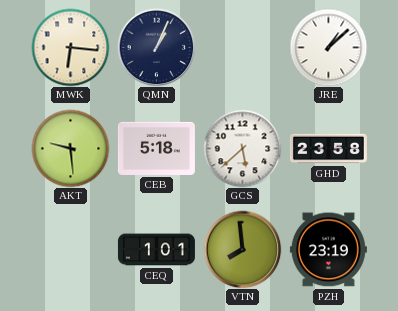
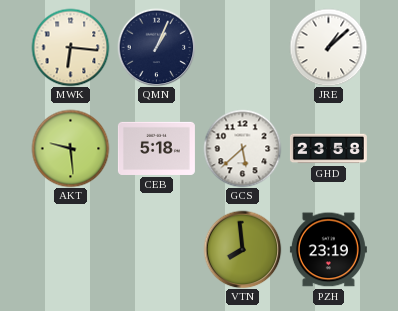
CEQ: 1:01 -> none (156, 250)
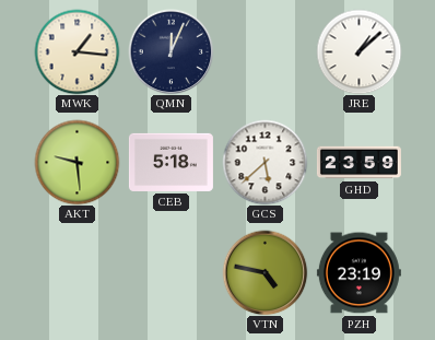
MWK: 6:16 -> 1:16 (77, 51)
QMN: 1:04 -> 12:04 (171, 51)
GHD: 23:58 -> 23:59 (358, 163)
VTN: 7:59 -> 4:47 (264, 272)
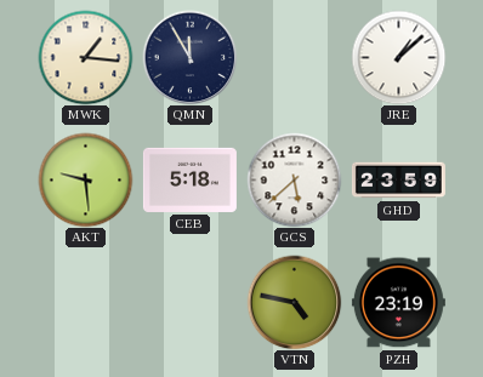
QMN: 12:04 -> 11:55 (189, 57)
